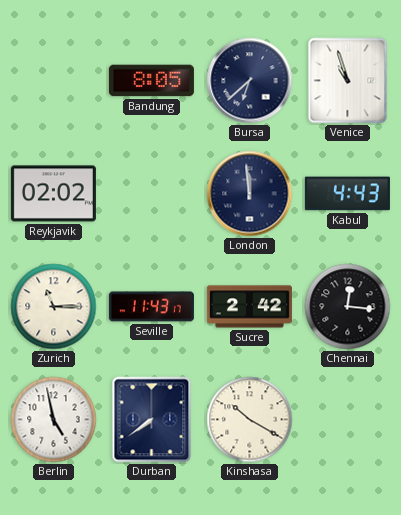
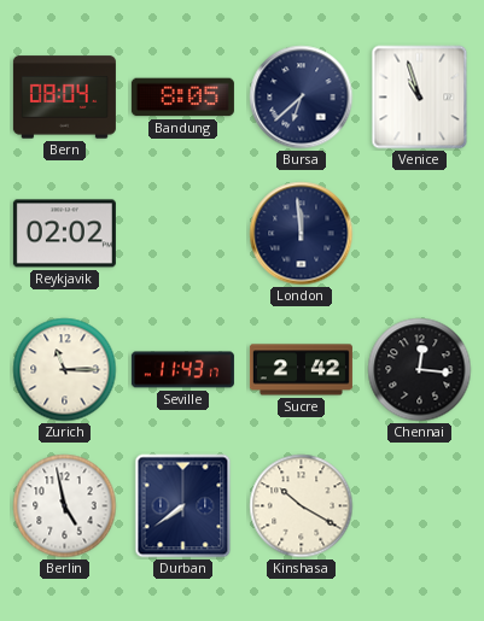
Bern: none -> 08:04 (64, 98)
Kabul: 4:43 -> none (347, 194)
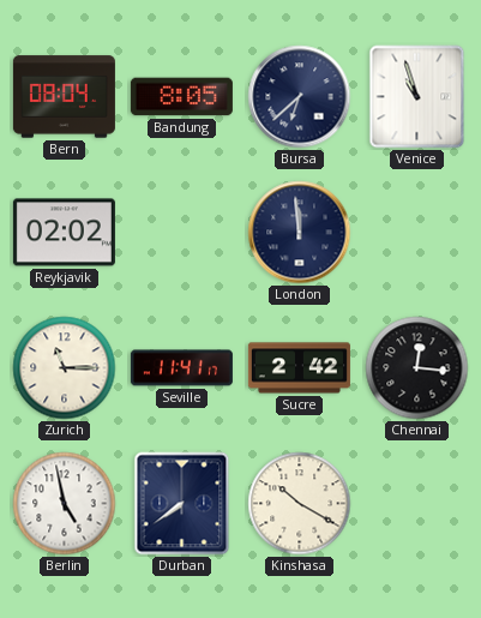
Seville: 11:43 -> 11:41 (181, 368)
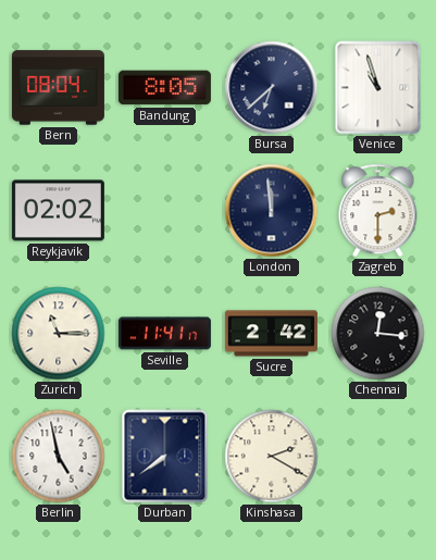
Zagreb: none -> 2:30 (378, 211)
Kinshasa: 10:20 -> 2:20 (272, 457)
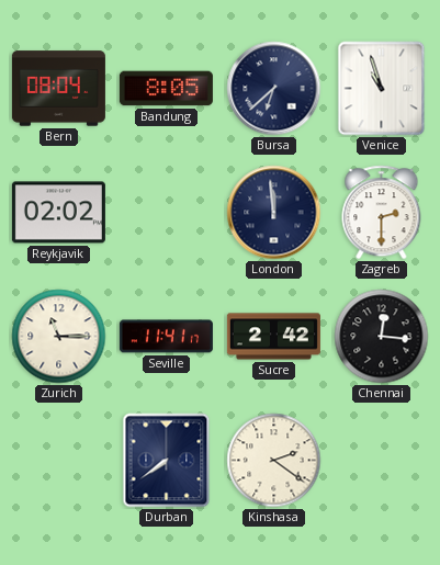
Berlin: 4:58 -> none (59, 457)
Kinshasa: 2:20 -> 2:21 (274, 461)
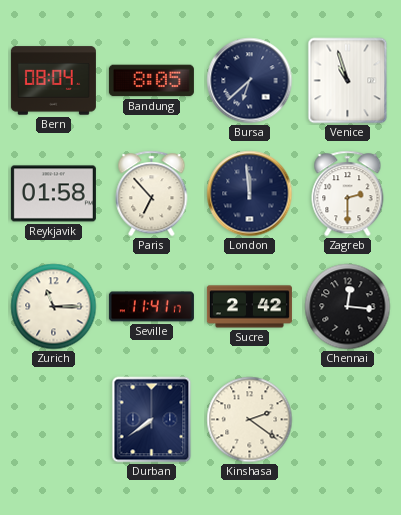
Reykjavik: 02:02 -> 01:58 (53, 194)
Paris: none -> 6:53 (152, 194)
